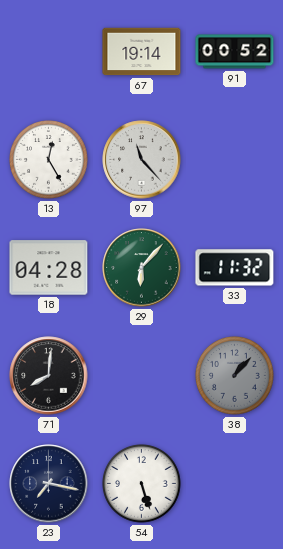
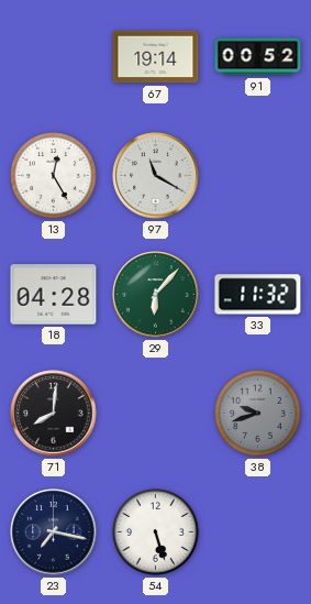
97: 11:23 -> 11:20 (156, 176)
38: 1:07 -> 9:42 (258, 414)
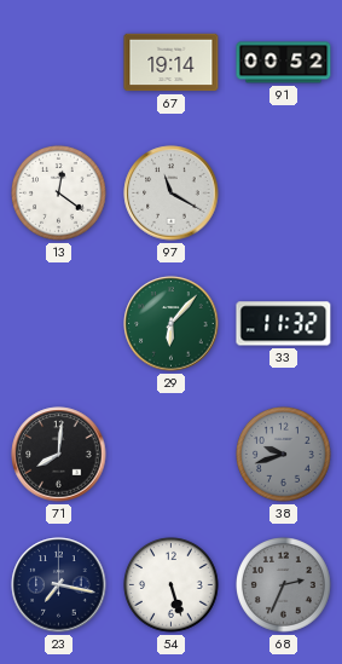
13: 12:25 -> 12:21 (59, 194)
18: 04:28 -> none (54, 295)
68: none -> 2:34 (284, 585)
